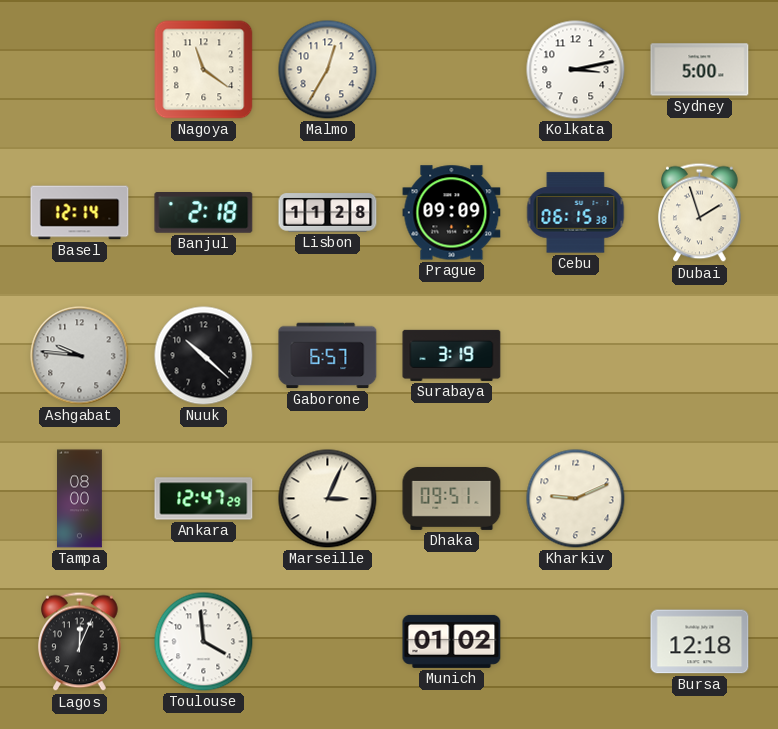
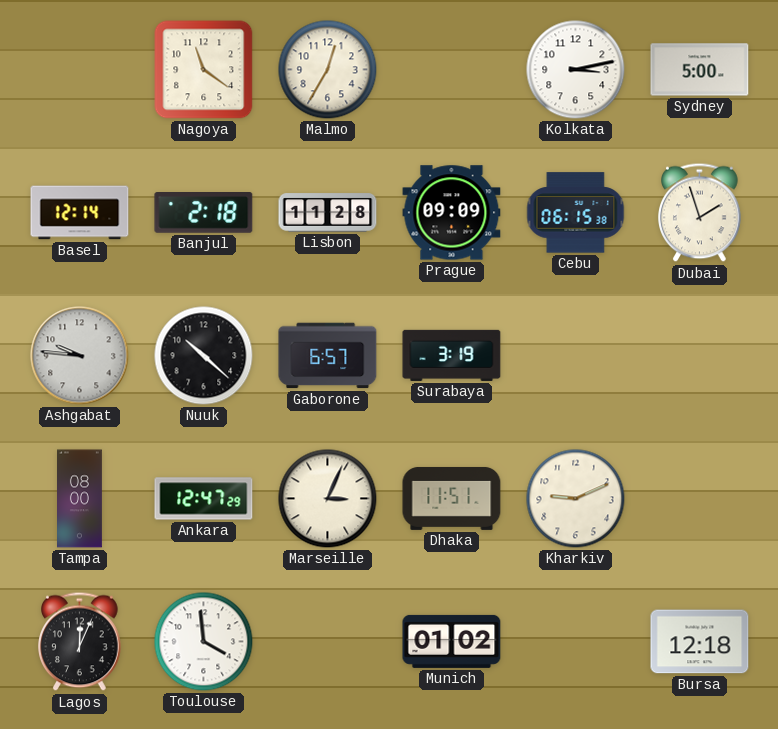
Dhaka: 09:51 -> 11:51 (452, 498)
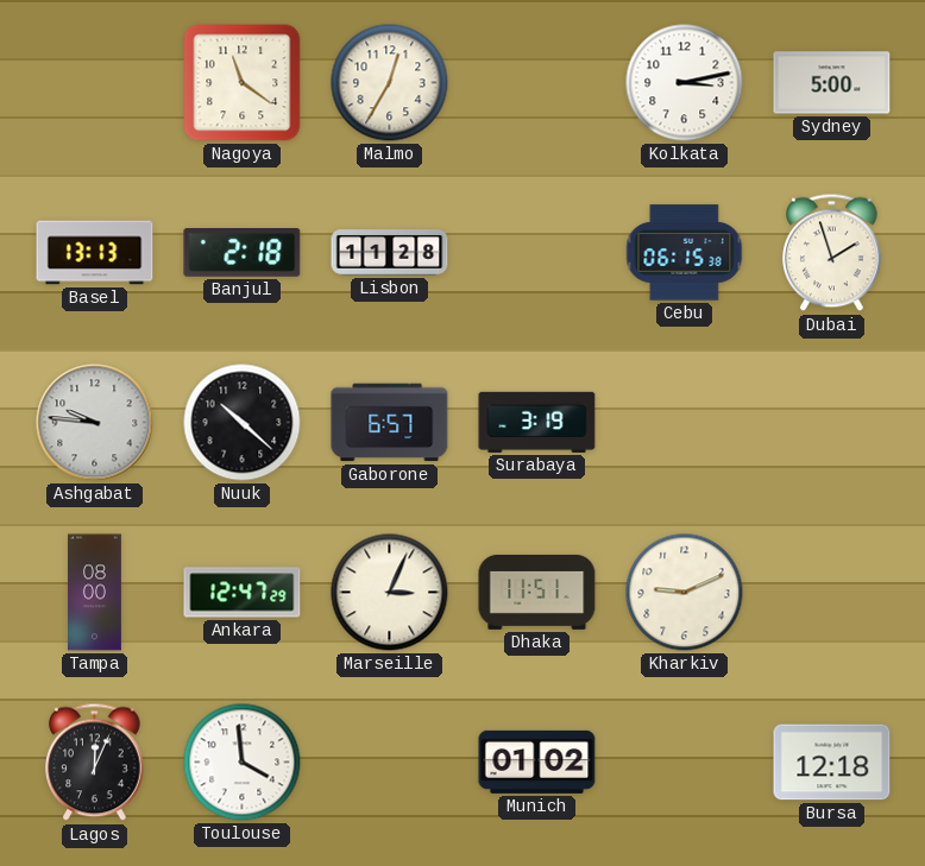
Basel: 12:14 -> 13:13 (95, 253)
Prague: 09:09 -> none (452, 213)
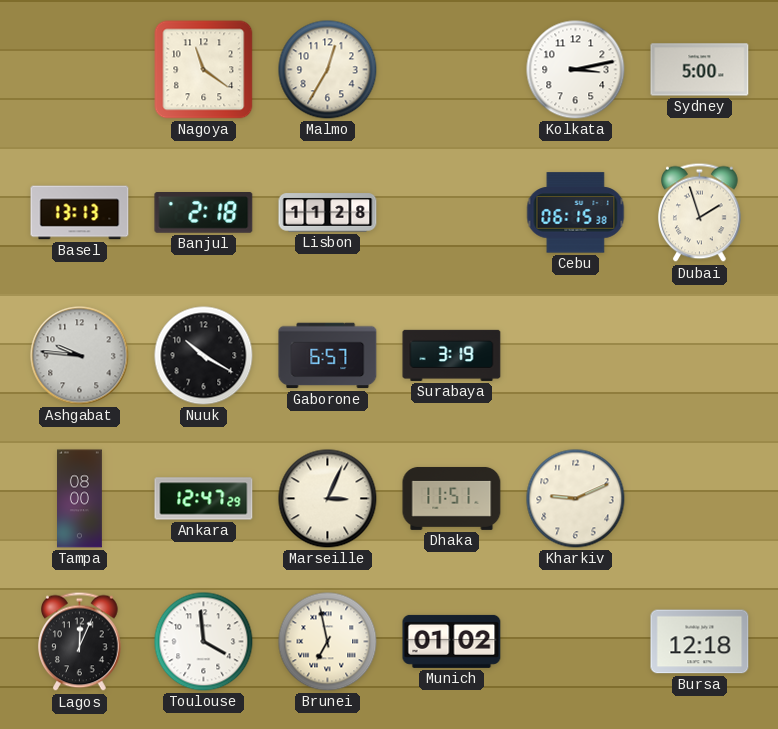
Nuuk: 10:22 -> 10:20 (204, 356)
Brunei: none -> 6:58 (328, 642)
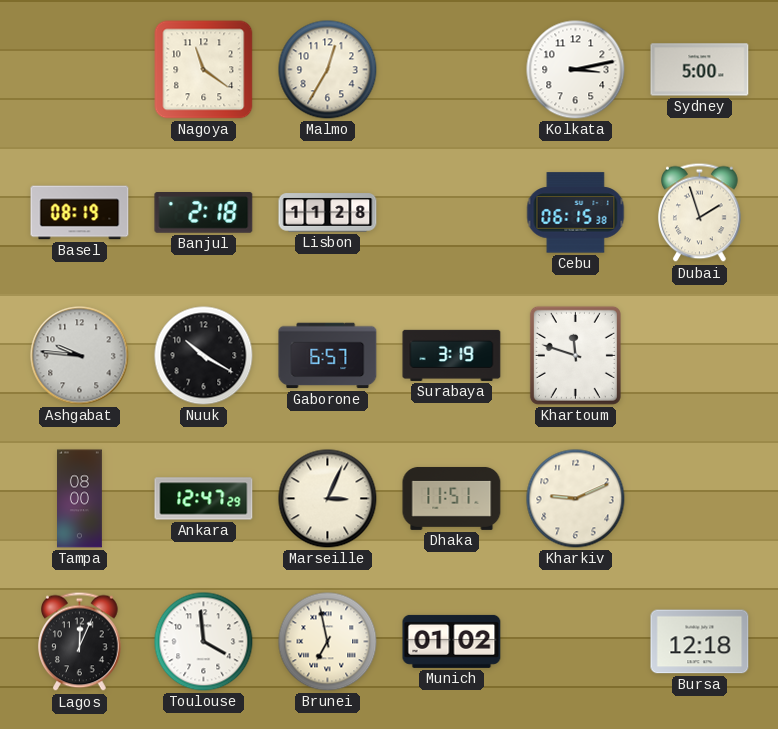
Basel: 13:13 -> 08:19 (80, 213)
Khartoum: none -> 11:48 (575, 355)
